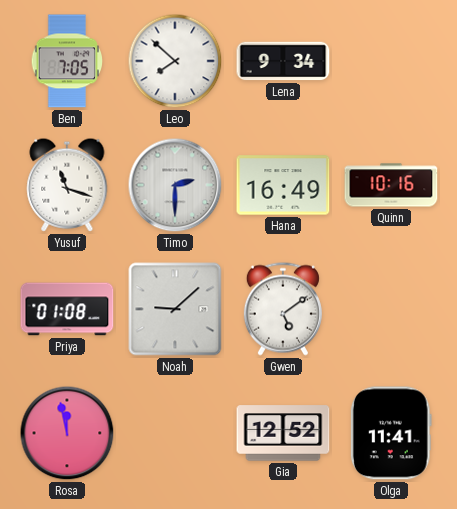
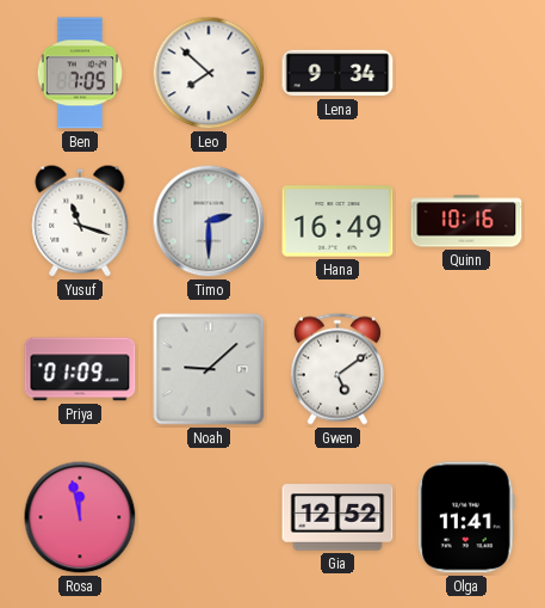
Priya: 01:08 -> 01:09 (80, 369)
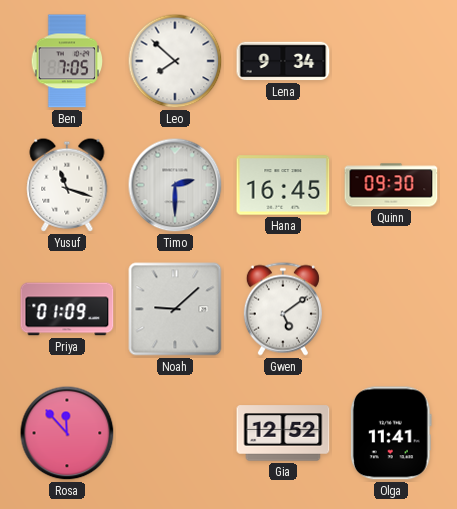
Hana: 16:49 -> 16:45 (283, 185)
Quinn: 10:16 -> 09:30 (391, 185)
Rosa: 11:58 -> 11:53 (67, 433)
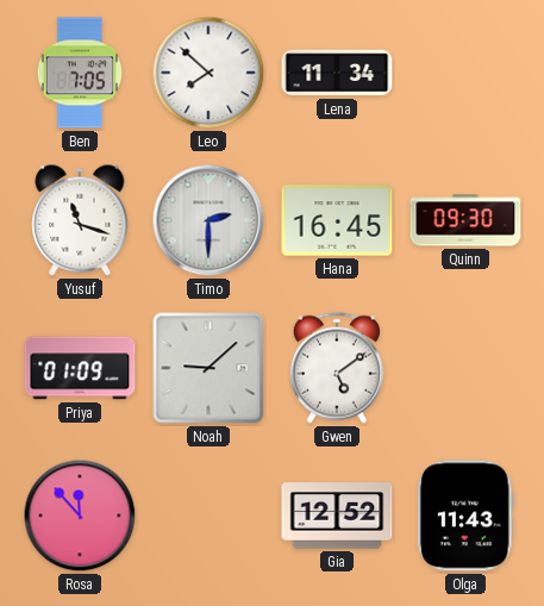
Lena: 9:34 -> 11:34 (337, 73)
Olga: 11:41 -> 11:43 (465, 516)
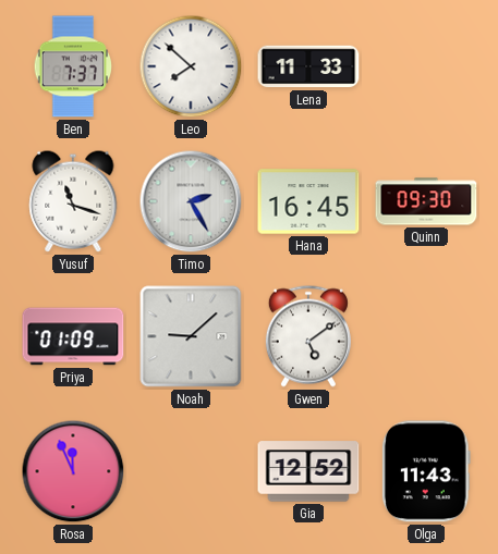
Ben: 7:05 -> 7:37 (72, 66)
Lena: 11:34 -> 11:33 (308, 66)
Timo: 2:30 -> 2:25 (191, 201)
Rosa: 11:53 -> 11:56 (73, 471)
